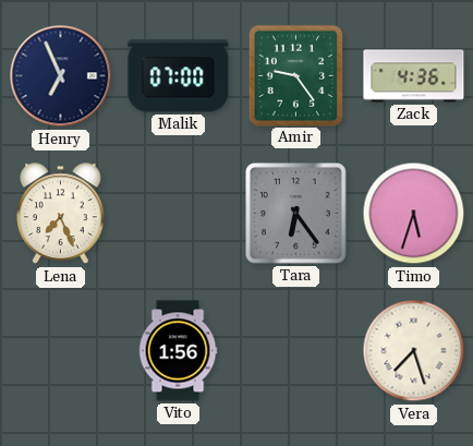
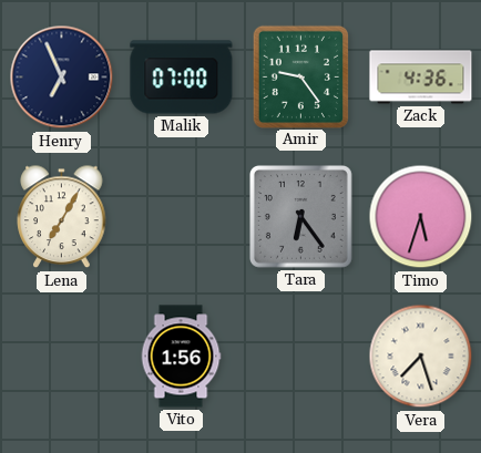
Lena: 7:26 -> 7:05 (62, 217)
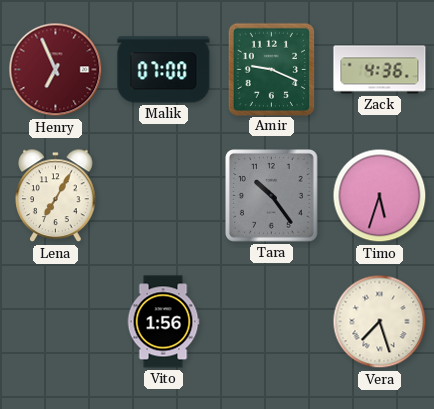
Henry dial: navy -> burgundy (56, 70)
Amir: 9:24 -> 9:19 (271, 69)
Tara: 6:24 -> 10:24 (272, 196)
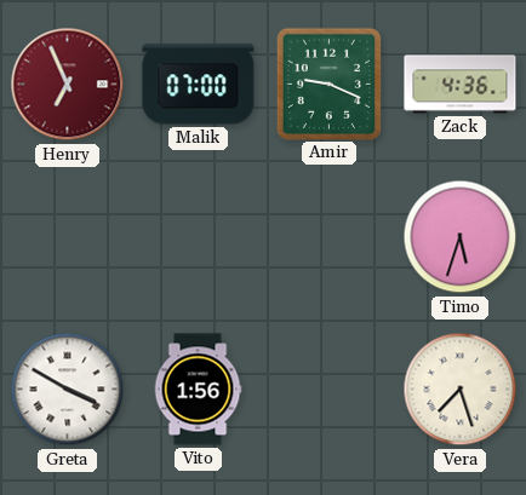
Lena: 7:05 -> none (56, 196)
Tara: 10:24 -> none (272, 196)
Greta: none -> 3:50 (68, 390)
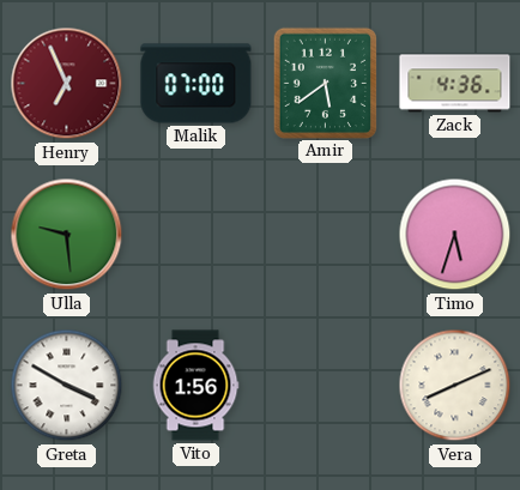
Amir: 9:19 -> 5:39 (325, 83)
Ulla: none -> 9:29 (67, 235)
Vera: 7:27 -> 8:11 (455, 386)
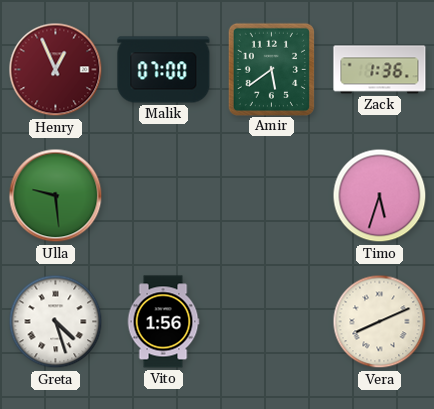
Henry: 6:56 -> 12:56 (56, 70)
Zack: 4:36 -> 1:36 (380, 70)
Greta: 3:50 -> 4:27 (56, 322)
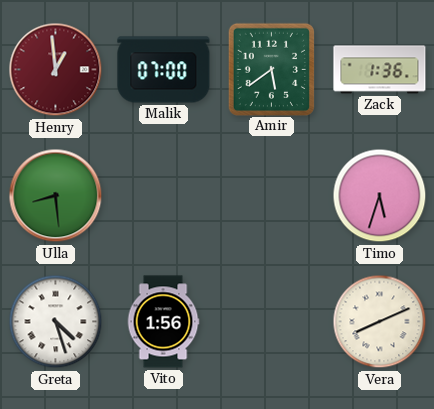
Henry: 12:56 -> 12:59 (56, 70)
Ulla: 9:29 -> 8:29 (56, 196)
